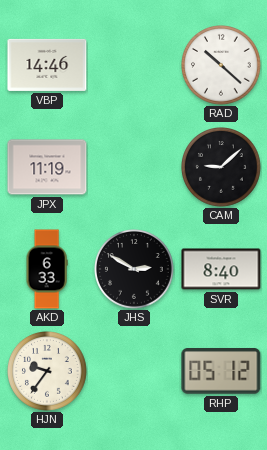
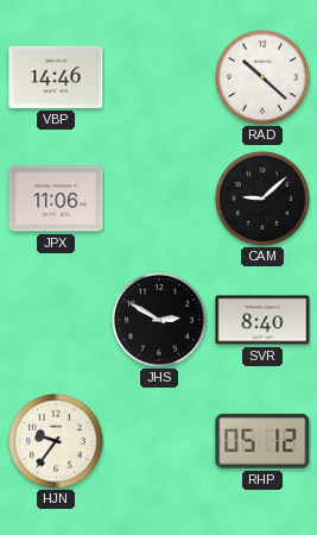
JPX: 11:19 -> 11:06 (56, 199)
AKD: 6:33 -> none (47, 269)
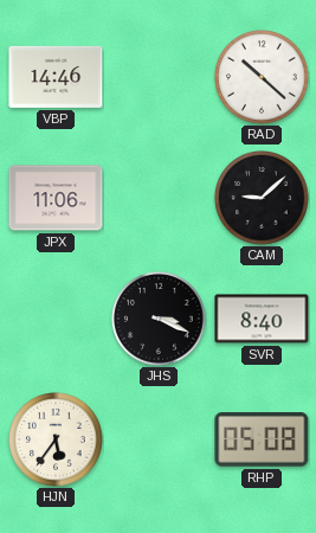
JHS: 2:50 -> 3:19 (160, 320)
HJN: 9:36 -> 5:36 (57, 441)
RHP: 05:12 -> 05:08 (262, 439)
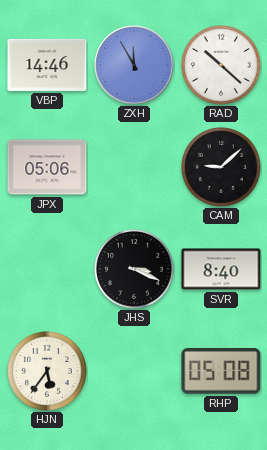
ZXH: none -> 11:55 (134, 65)
JPX: 11:06 -> 05:06 (47, 167)
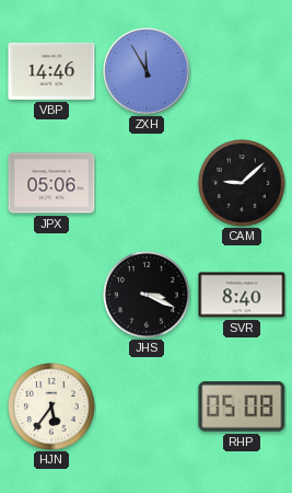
RAD: 10:22 -> none (222, 66)
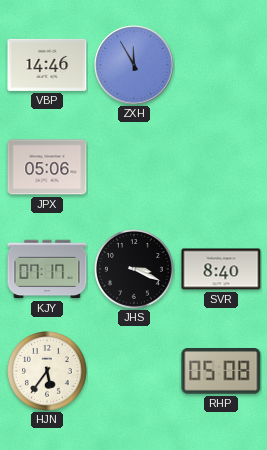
CAM: 9:08 -> none (243, 184)
KJY: none -> 07:17 (47, 269)
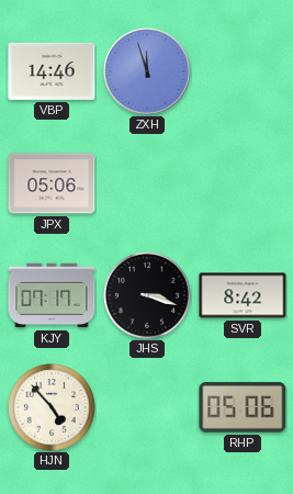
ZXH: 11:55 -> 11:57 (147, 71)
JHS: 3:19 -> 3:18 (148, 296)
SVR: 8:40 -> 8:42 (243, 295)
HJN: 5:36 -> 4:53 (53, 408)
RHP: 05:08 -> 05:06 (243, 407)
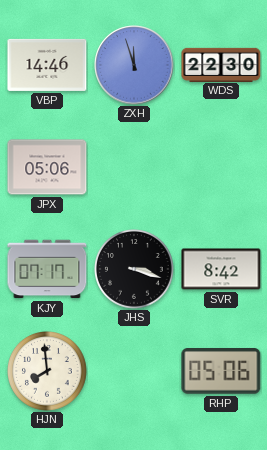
WDS: none -> 22:30 (221, 64)
HJN: 4:53 -> 7:59 (48, 372)
